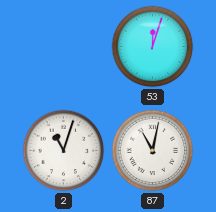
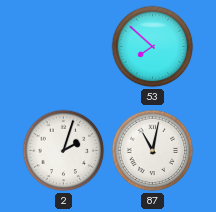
53: 12:03 -> 7:52 (153, 47)
2: 11:03 -> 2:03 (64, 151)
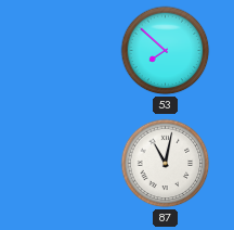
2: 2:03 -> none (64, 151)
